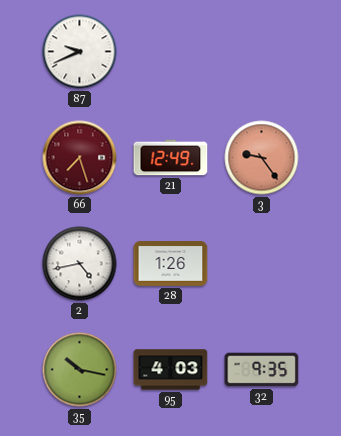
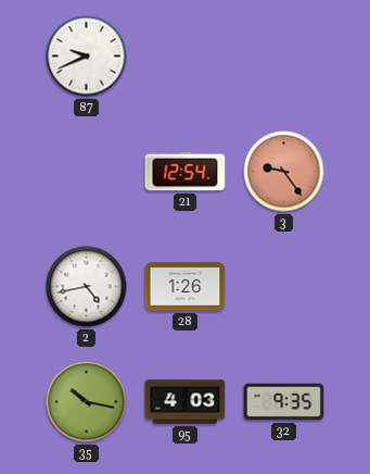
66: 7:27 -> none (80, 158)
21: 12:49 -> 12:54 (186, 172)
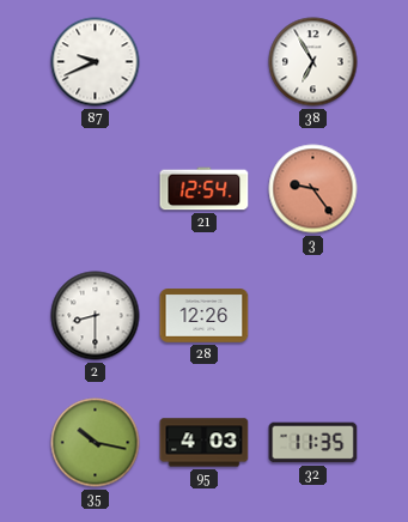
38: none -> 6:55 (313, 62)
2: 4:43 -> 8:30 (96, 316)
28: 1:26 -> 12:26 (205, 316)
32: 9:35 -> 11:35 (313, 443)
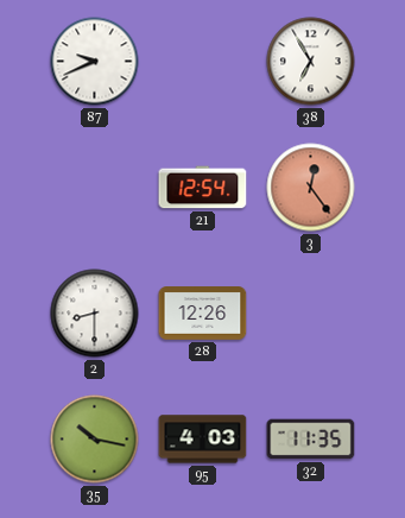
3: 9:24 -> 12:24 (311, 188)
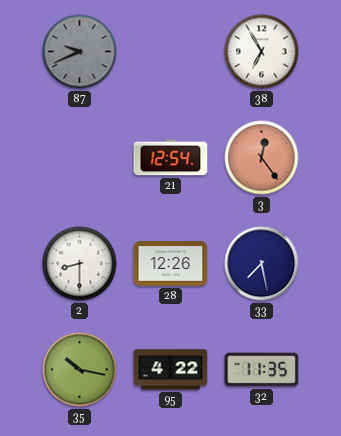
87 dial: white -> grey (80, 52)
33: none -> 7:28 (262, 264)
95: 4:03 -> 4:22 (171, 370)
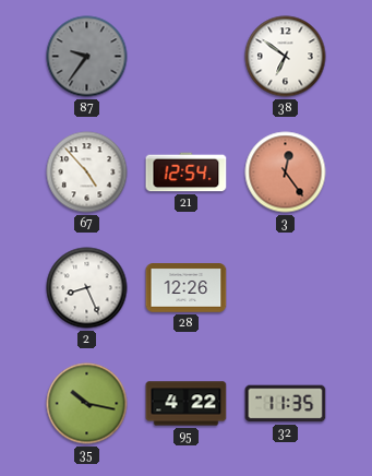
87: 9:41 -> 9:36 (87, 57)
38: 6:55 -> 6:51 (286, 57)
67: none -> 4:53 (87, 172)
2: 8:30 -> 8:26 (87, 288)
33: 7:28 -> none (262, 264)
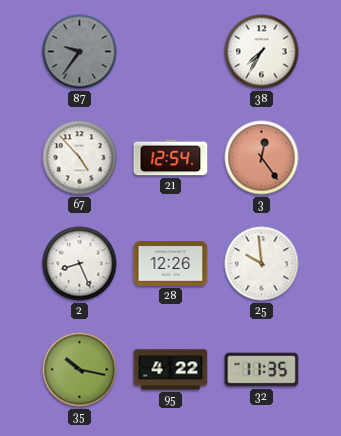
38: 6:51 -> 7:35 (262, 52)
25: none -> 9:59 (262, 264)
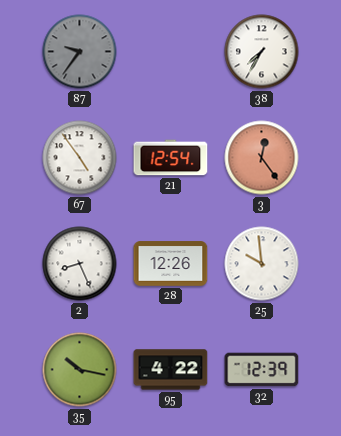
67: 4:53 -> 4:54 (80, 158)
32: 11:35 -> 12:39 (262, 370)
